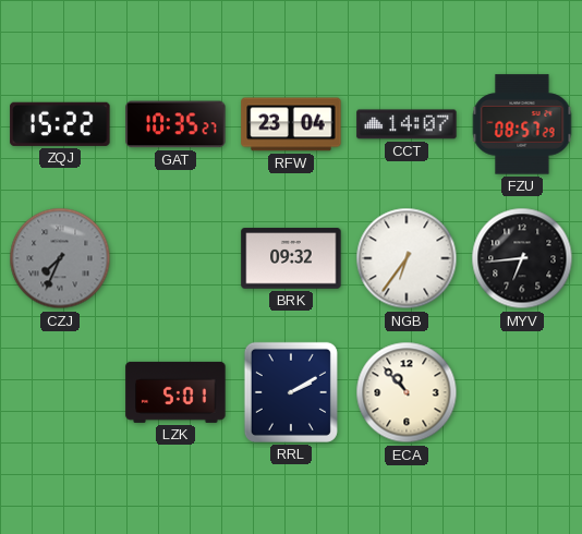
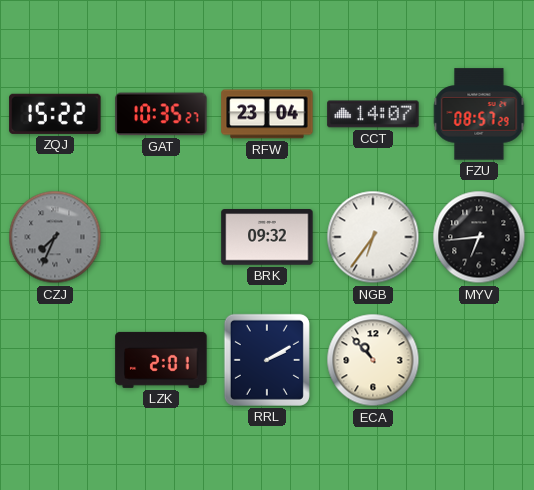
LZK: 5:01 -> 2:01 (161, 360)
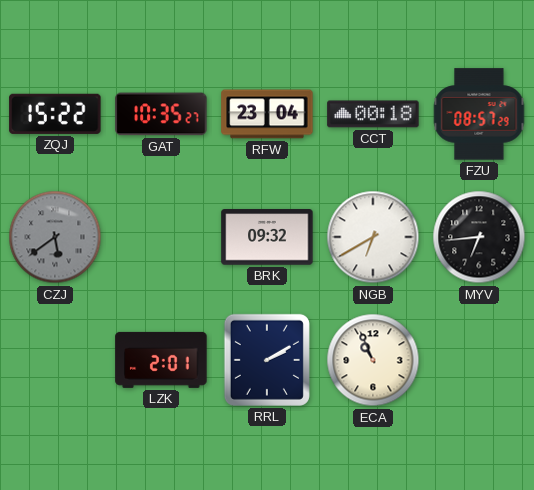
CCT: 14:07 -> 00:18 (373, 114)
CZJ: 7:34 -> 5:39 (55, 237)
NGB: 6:36 -> 6:40 (373, 237)
ECA: 10:53 -> 10:56 (373, 360)
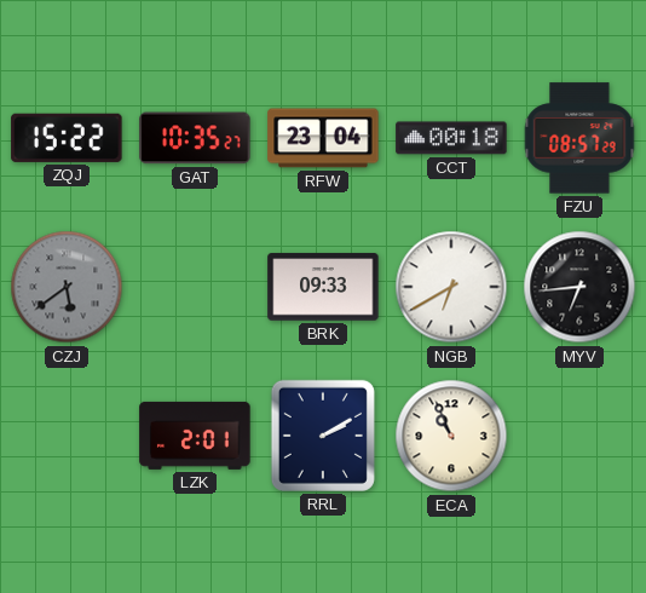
BRK: 09:32 -> 09:33 (323, 287)
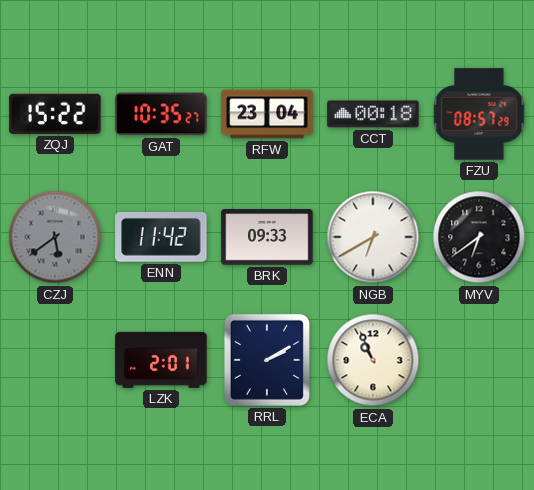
ENN: none -> 11:42 (161, 237)
MYV: 6:44 -> 6:39 (479, 237)
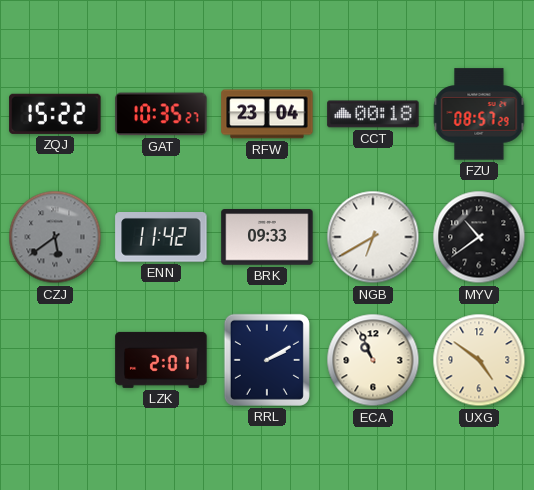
MYV: 6:39 -> 10:39 (479, 237)
UXG: none -> 4:51 (479, 360)
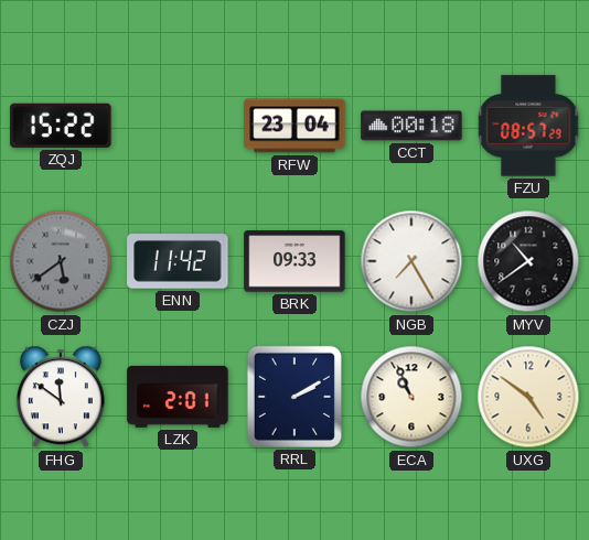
GAT: 10:35 -> none (161, 114)
NGB: 6:40 -> 7:25 (411, 261)
FHG: none -> 11:51 (61, 397)
